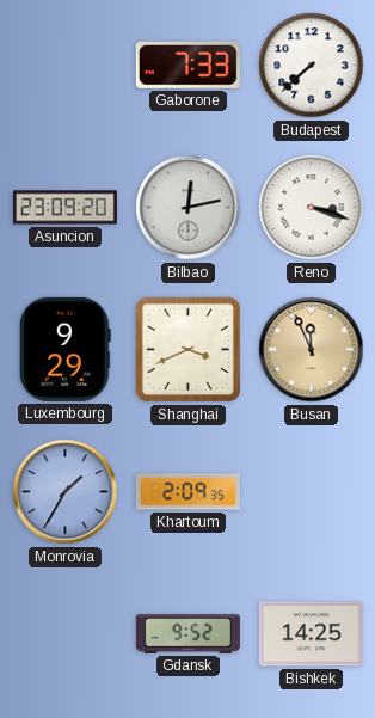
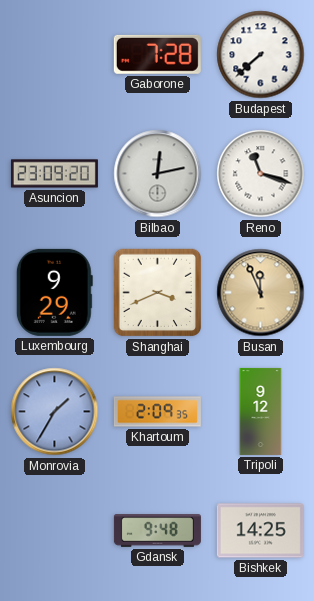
Gaborone: 7:33 -> 7:28 (157, 54)
Reno: 3:18 -> 11:18 (261, 174)
Tripoli: none -> 9:12 (261, 411)
Gdansk: 9:52 -> 9:48 (157, 531)
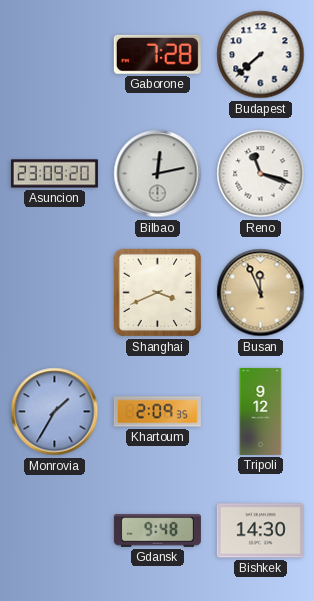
Luxembourg: 9:29 -> none (54, 292)
Bishkek: 14:25 -> 14:30 (260, 531)
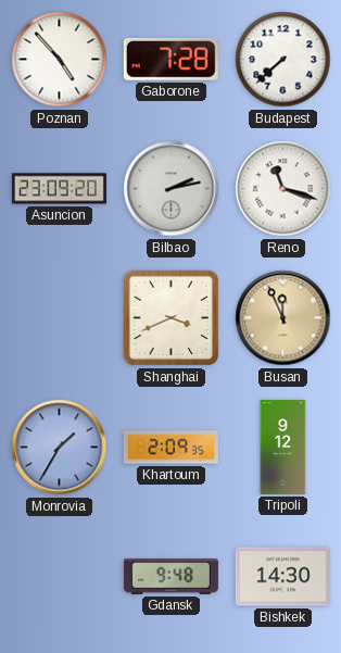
Poznan: none -> 4:53 (60, 60)
Bilbao: 12:13 -> 2:13 (172, 189)
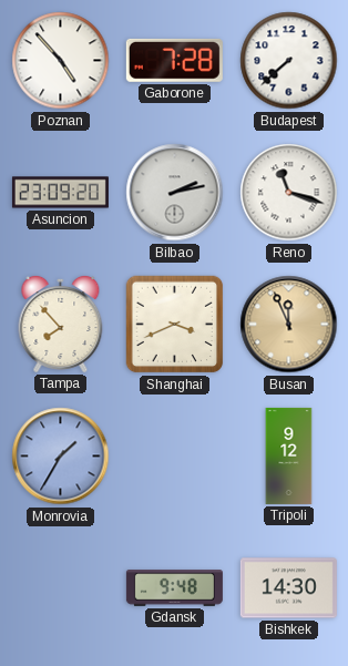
Tampa: none -> 7:53 (61, 324)
Khartoum: 2:09 -> none (171, 448)
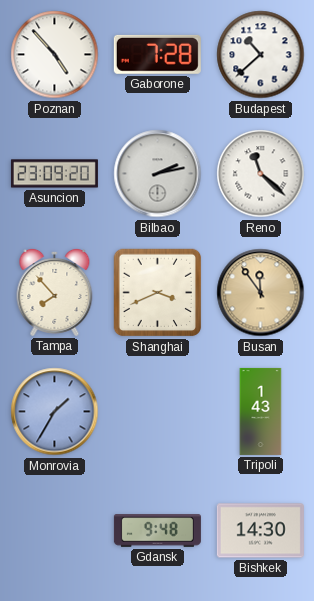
Budapest: 7:38 -> 10:38 (261, 55)
Reno: 11:18 -> 11:22 (261, 174)
Busan: 11:56 -> 11:54 (261, 293)
Tripoli: 9:12 -> 1:43 (261, 411)
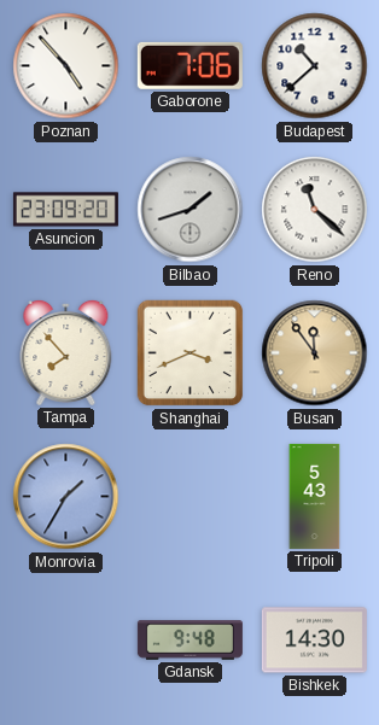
Gaborone: 7:28 -> 7:06 (189, 65)
Bilbao: 2:13 -> 1:42 (191, 210)
Tripoli: 1:43 -> 5:43 (315, 496)
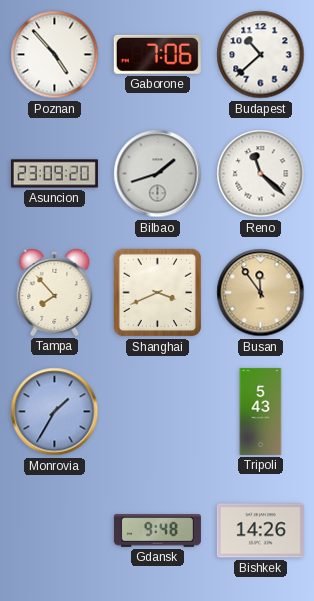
Bishkek: 14:30 -> 14:26 (260, 531)
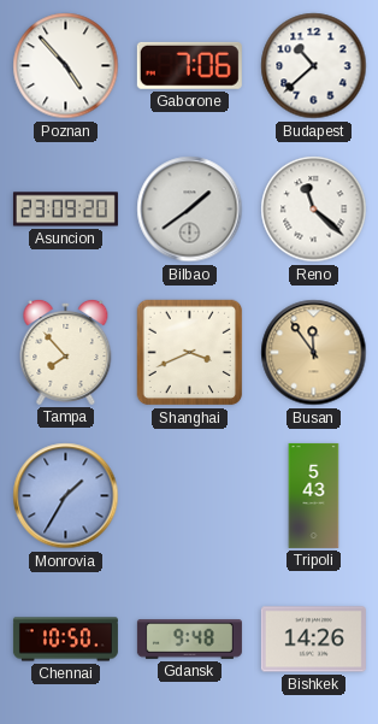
Bilbao: 1:42 -> 1:39 (190, 210)
Chennai: none -> 10:50 (65, 640)
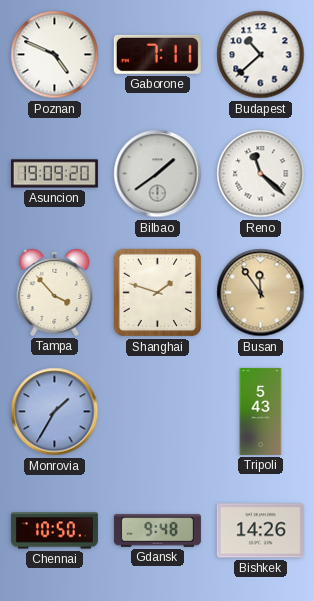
Poznan: 4:53 -> 4:49 (55, 55)
Gaborone: 7:06 -> 7:11 (157, 54)
Asuncion: 23:09 -> 19:09 (54, 174)
Tampa: 7:53 -> 3:53 (55, 292)
Shanghai: 3:41 -> 1:48 (158, 293)
